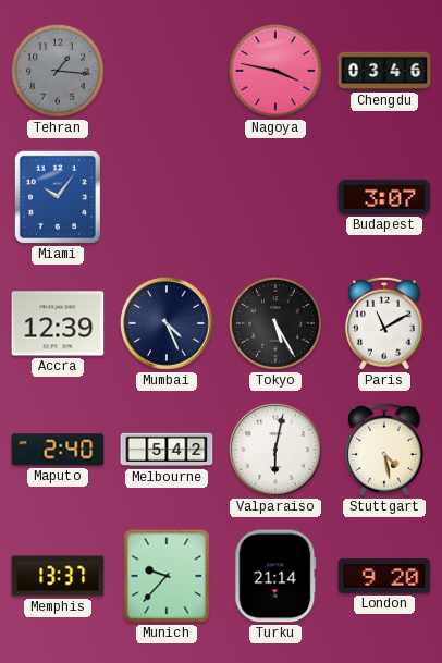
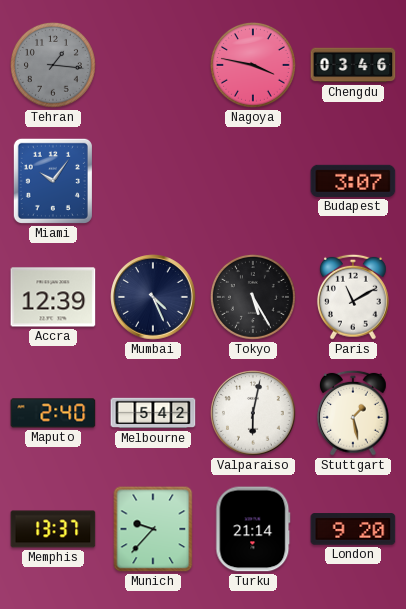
Stuttgart: 4:28 -> 1:28 (353, 413)
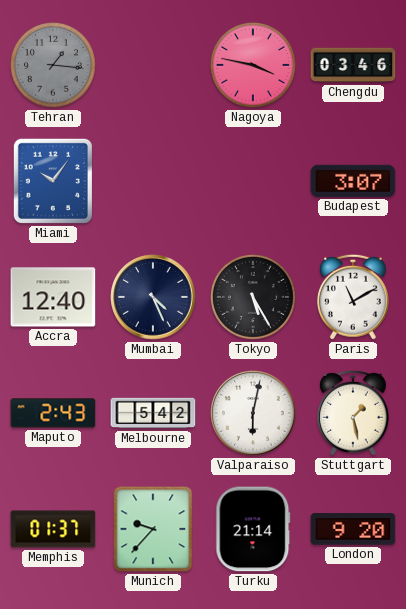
Accra: 12:39 -> 12:40 (53, 297)
Maputo: 2:40 -> 2:43 (53, 413)
Memphis: 13:37 -> 01:37 (53, 529)
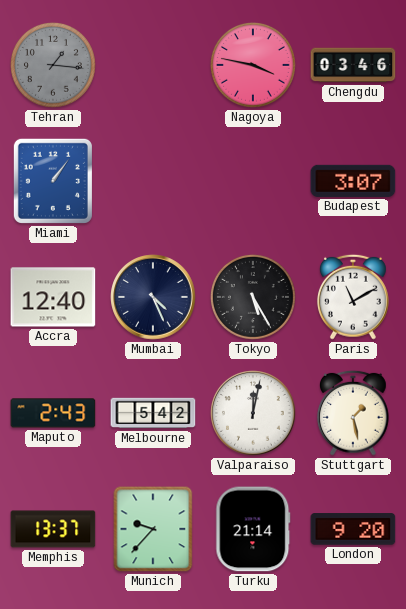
Miami: 10:06 -> 1:06 (53, 181)
Valparaiso: 6:02 -> 12:02 (253, 413)
Memphis: 01:37 -> 13:37 (53, 529)
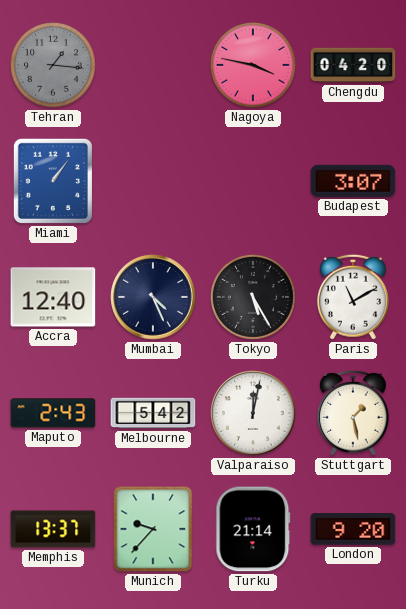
Chengdu: 03:46 -> 04:20 (353, 65)
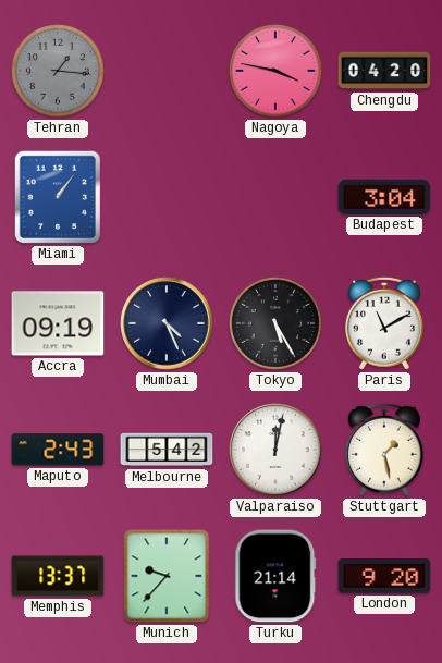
Budapest: 3:07 -> 3:04 (384, 197)
Accra: 12:40 -> 09:19 (58, 323)
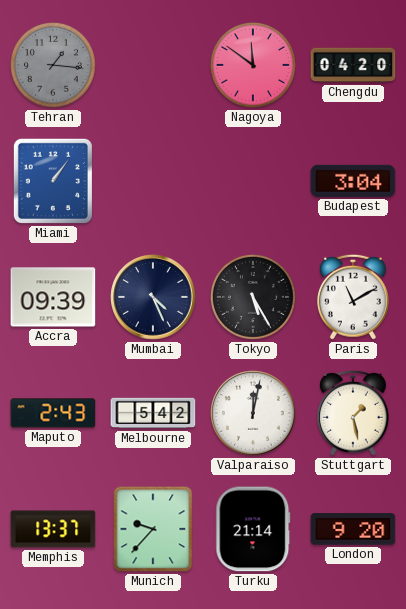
Nagoya: 3:47 -> 11:51 (253, 65)
Accra: 09:19 -> 09:39 (53, 297)
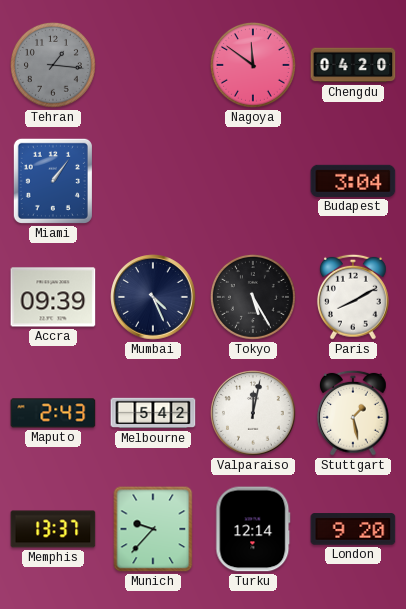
Paris: 11:10 -> 8:10 (353, 297)
Turku: 21:14 -> 12:14 (253, 529)
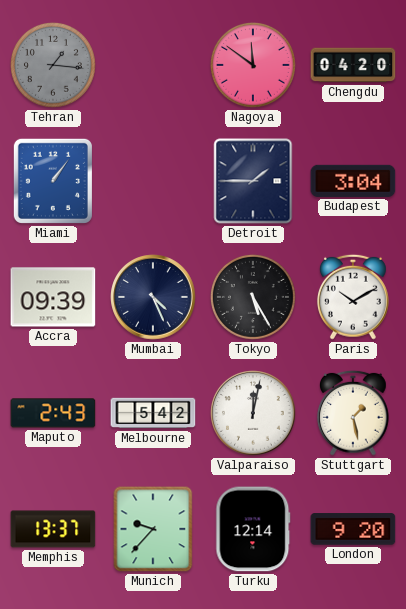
Detroit: none -> 1:45 (253, 181)
Paris: 8:10 -> 10:10 (353, 297)
